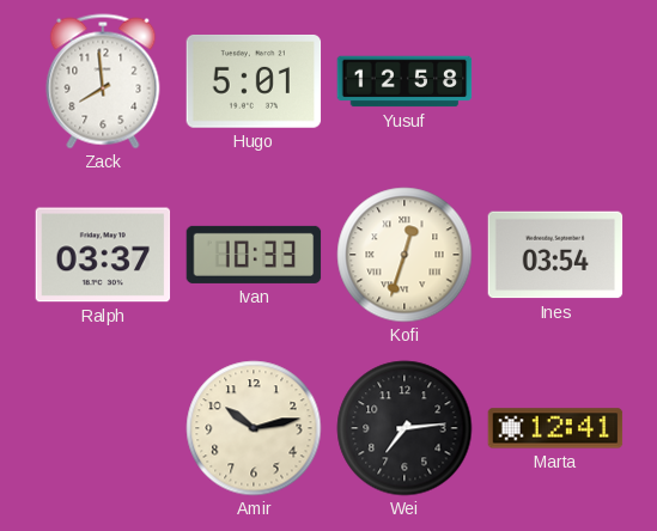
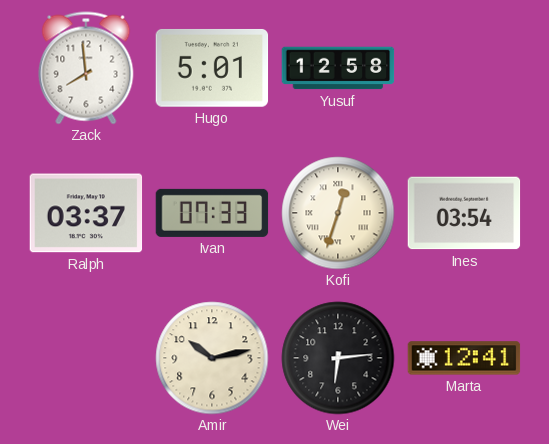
Ivan: 10:33 -> 07:33 (212, 213)
Wei: 7:14 -> 6:14 (338, 358)
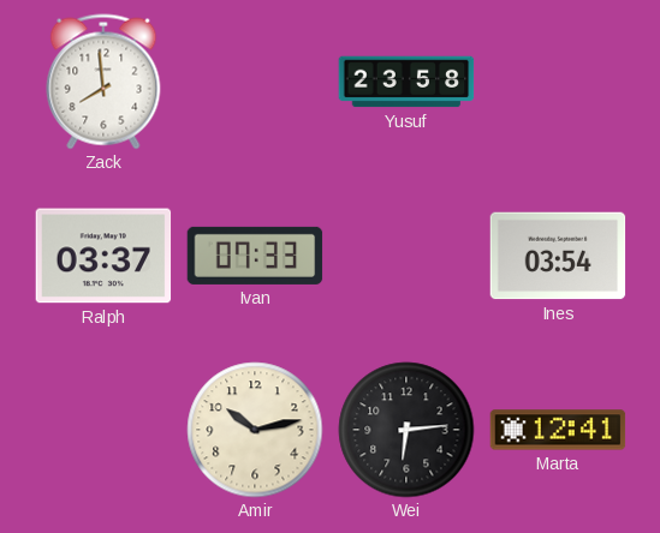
Hugo: 5:01 -> none (212, 68)
Yusuf: 12:58 -> 23:58 (406, 82)
Kofi: 12:33 -> none (338, 213)
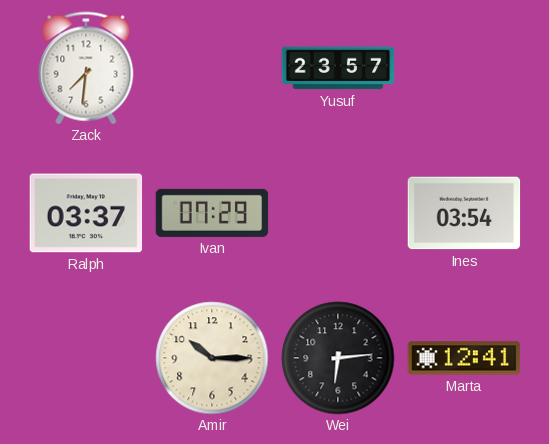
Zack: 7:59 -> 7:31 (86, 68)
Yusuf: 23:58 -> 23:57 (338, 68)
Ivan: 07:33 -> 07:29 (212, 213)
Amir: 10:13 -> 10:15 (212, 358)
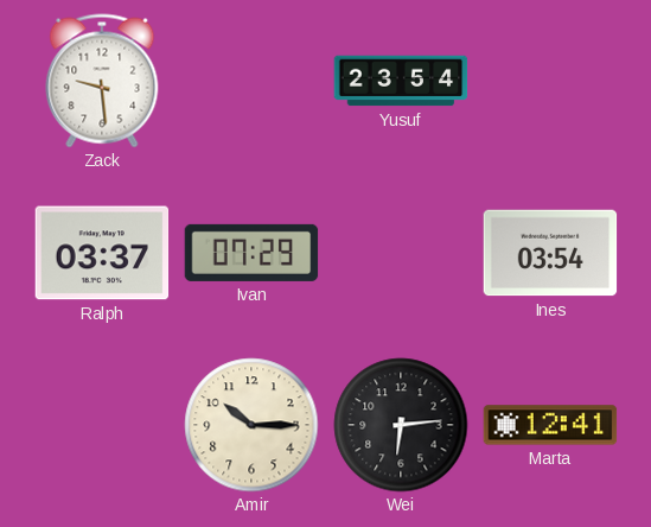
Zack: 7:31 -> 9:29 (102, 81)
Yusuf: 23:57 -> 23:54 (401, 81)
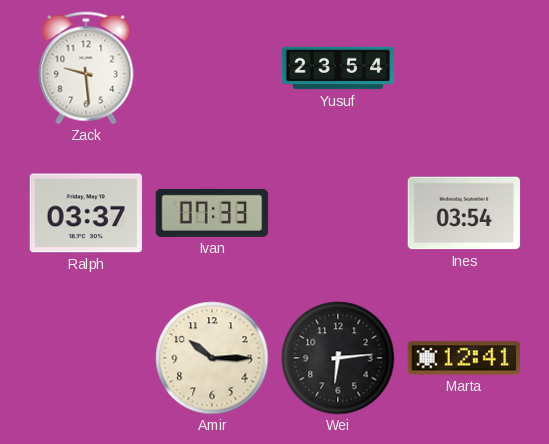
Ivan: 07:29 -> 07:33 (212, 213)
